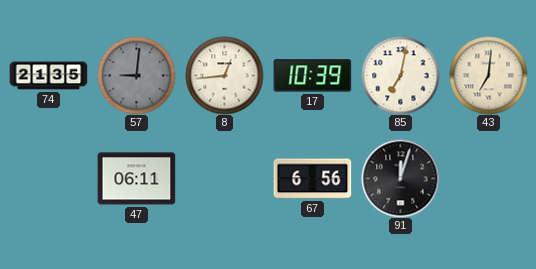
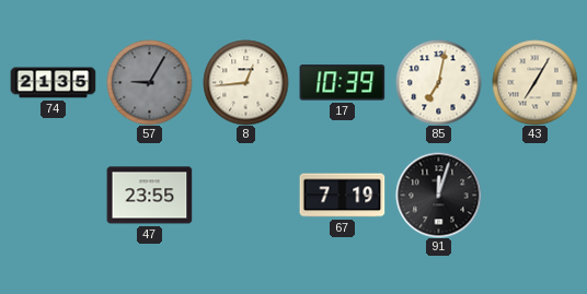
57: 9:01 -> 9:05 (149, 82)
43: 7:01 -> 7:05 (534, 82)
47: 06:11 -> 23:55 (149, 196)
67: 6:56 -> 7:19 (342, 196)
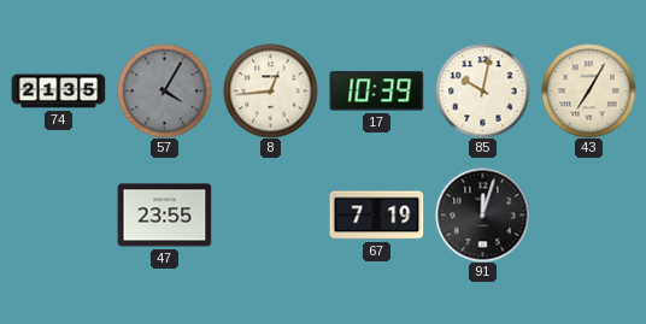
57: 9:05 -> 4:05 (164, 90)
85: 7:02 -> 10:02 (482, 90)
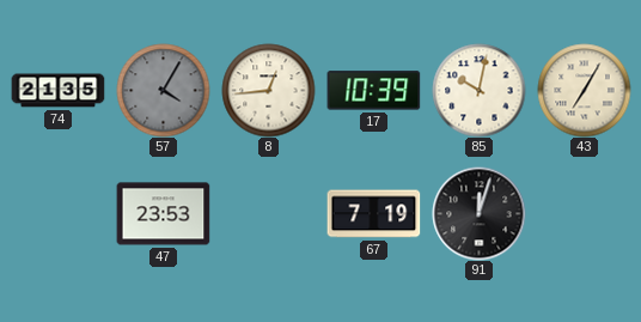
47: 23:55 -> 23:53 (163, 214)
